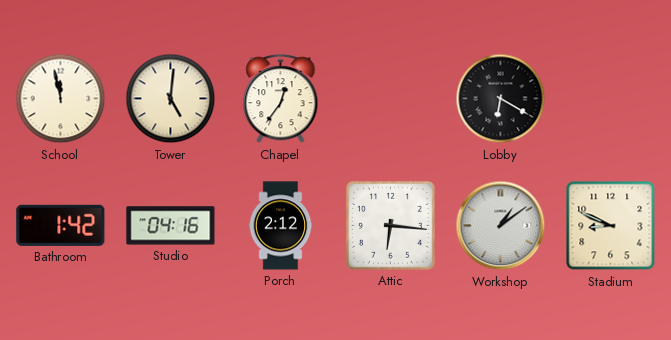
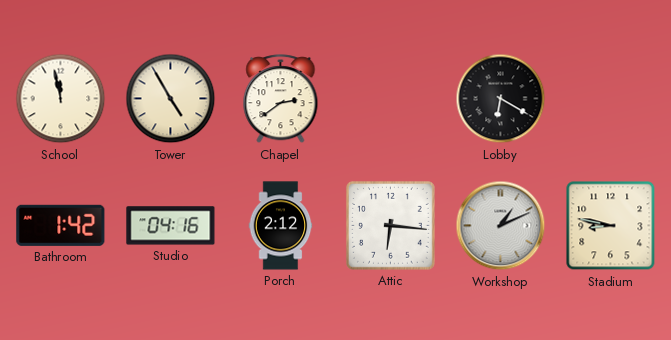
Tower: 5:01 -> 4:55 (171, 99)
Chapel: 12:36 -> 2:39 (281, 99)
Workshop: 1:09 -> 1:11 (501, 226)
Stadium: 8:49 -> 8:47 (611, 226)
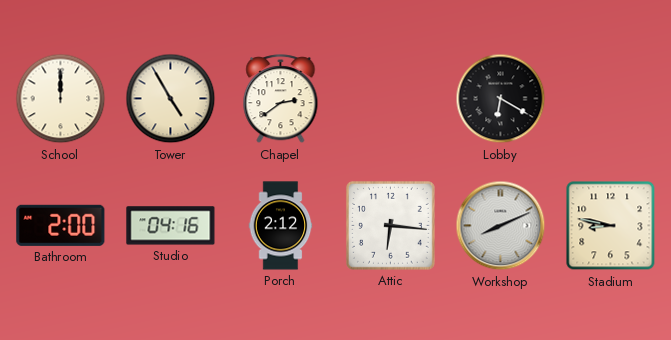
School: 11:58 -> 12:00 (61, 99)
Bathroom: 1:42 -> 2:00 (61, 225)
Workshop: 1:11 -> 8:11 (501, 226)
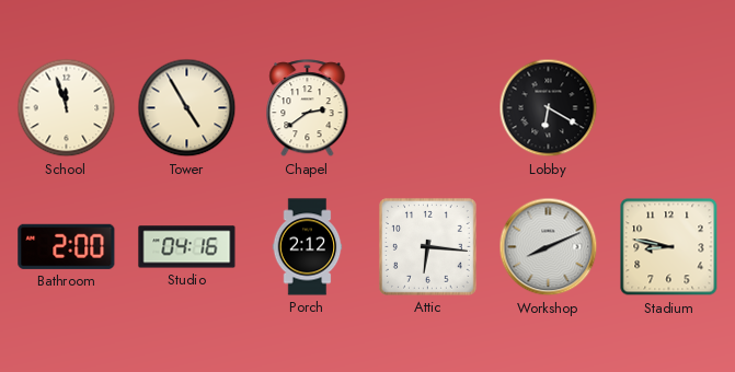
School: 12:00 -> 11:57 (67, 108)
